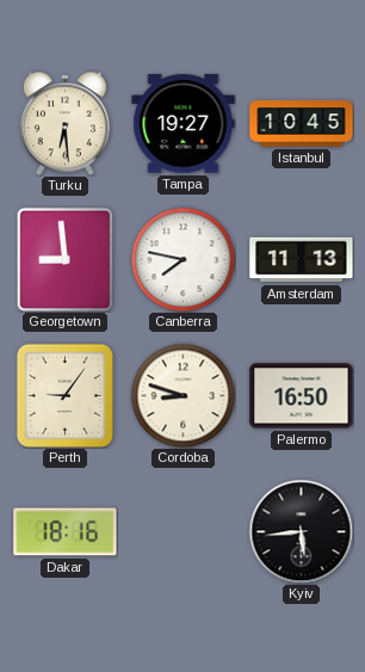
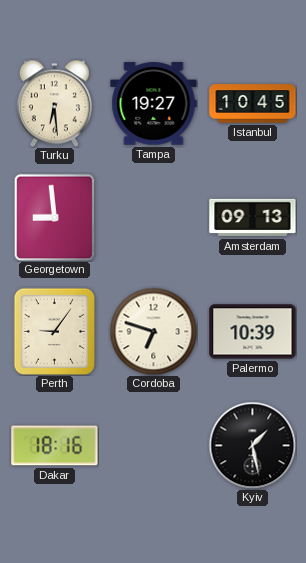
Canberra: 7:47 -> none (182, 259)
Amsterdam: 11:13 -> 09:13 (253, 218)
Cordoba: 8:48 -> 6:48 (153, 331)
Palermo: 16:50 -> 10:39 (253, 332)
Kyiv: 5:44 -> 1:28 (252, 445)
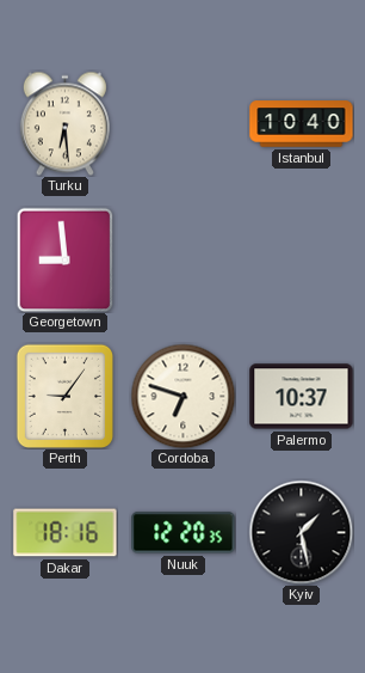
Tampa: 19:27 -> none (154, 104)
Istanbul: 10:45 -> 10:40 (302, 124)
Amsterdam: 09:13 -> none (253, 218)
Palermo: 10:39 -> 10:37 (302, 397)
Nuuk: none -> 12:20 (184, 533)
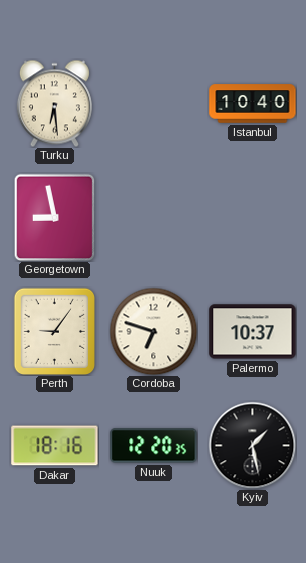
Georgetown: 8:59 -> 8:58 (55, 217)
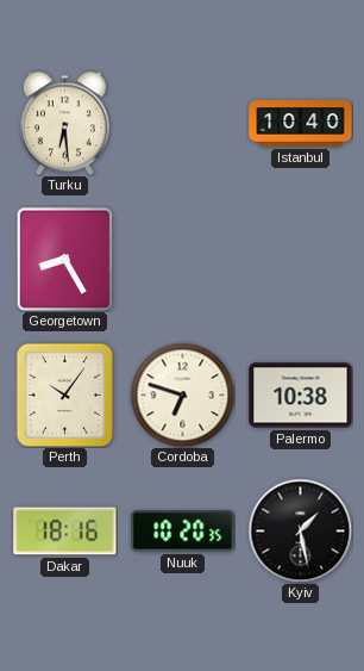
Georgetown: 8:58 -> 8:25 (65, 259)
Perth: 9:06 -> 10:06 (64, 394)
Palermo: 10:37 -> 10:38 (301, 396)
Nuuk: 12:20 -> 10:20 (183, 532)
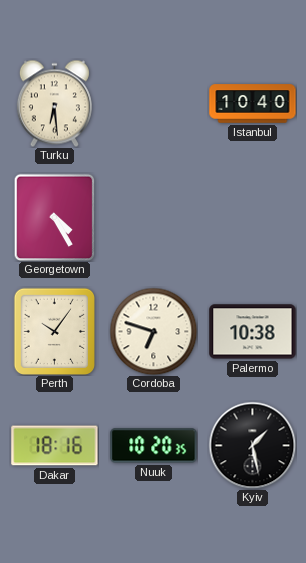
Georgetown: 8:25 -> 4:25 (55, 217)
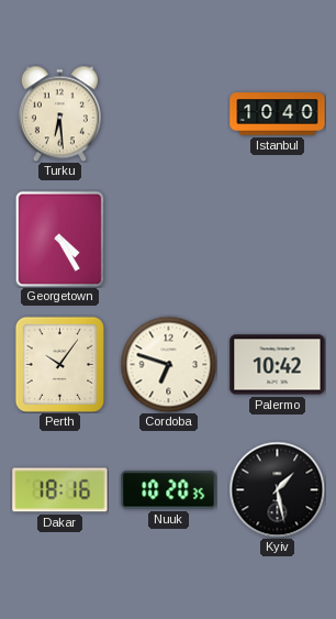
Palermo: 10:38 -> 10:42 (278, 365)
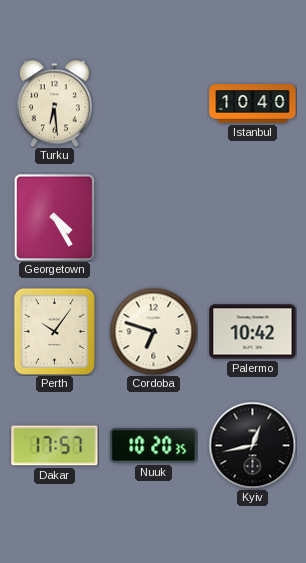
Dakar: 18:16 -> 17:57 (55, 446)
Kyiv: 1:28 -> 12:43 (252, 445)
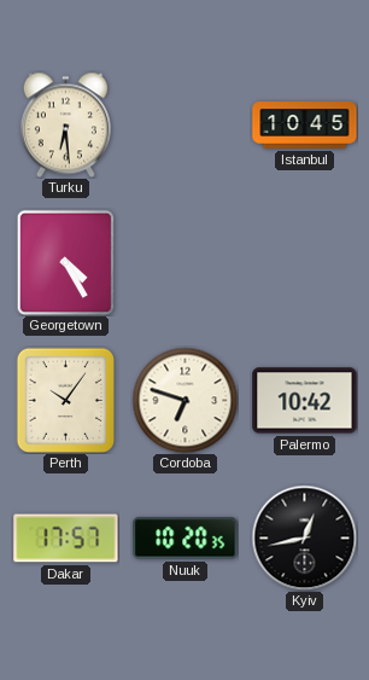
Istanbul: 10:40 -> 10:45 (305, 126)
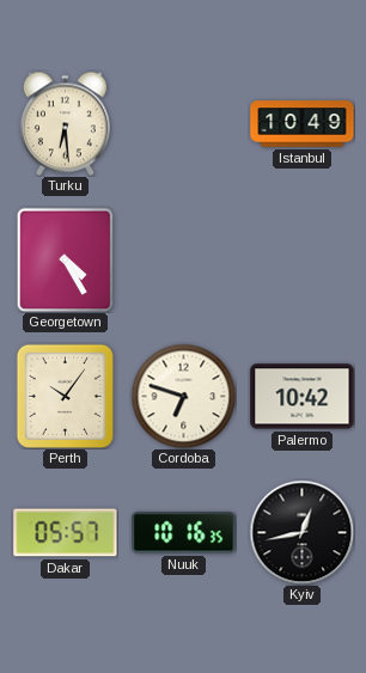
Istanbul: 10:45 -> 10:49 (303, 124)
Dakar: 17:57 -> 05:57 (66, 533)
Nuuk: 10:20 -> 10:16 (184, 533)
